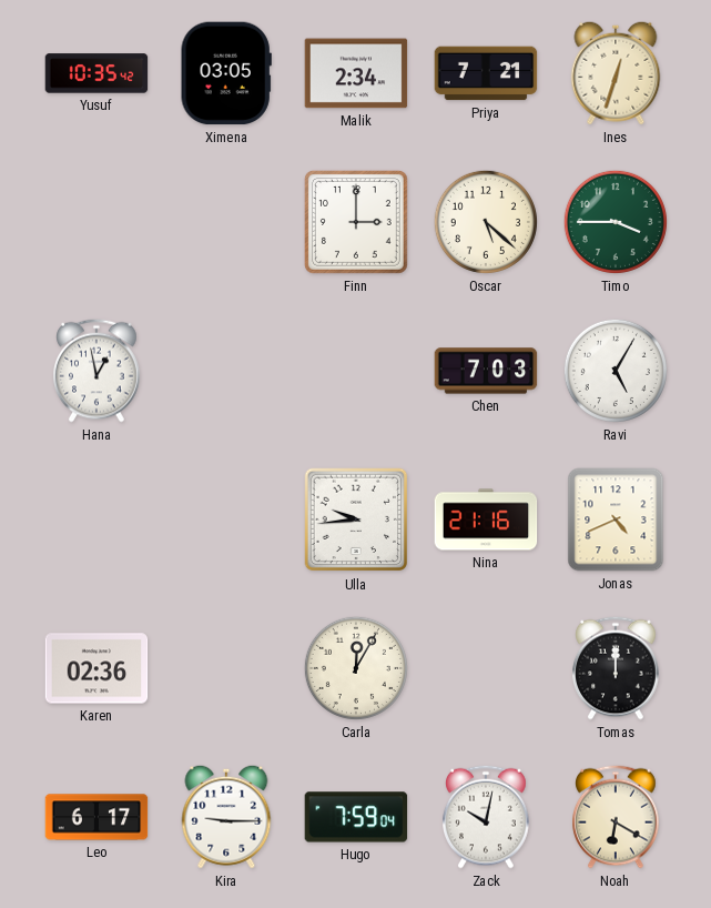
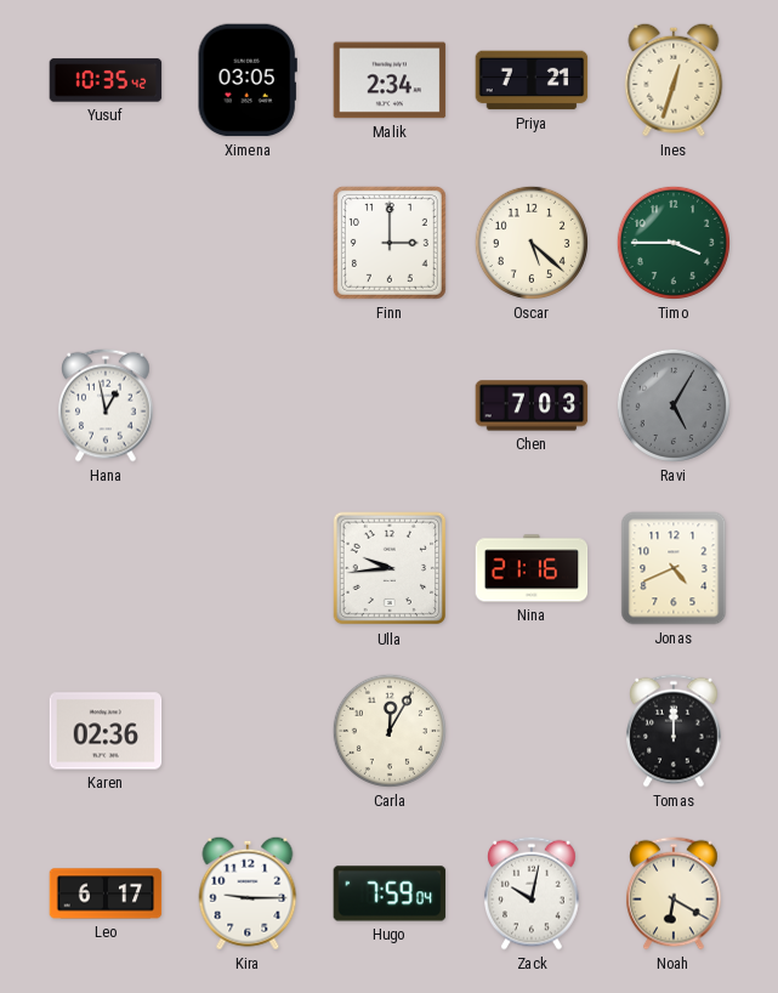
Ravi dial: white -> grey (674, 405)
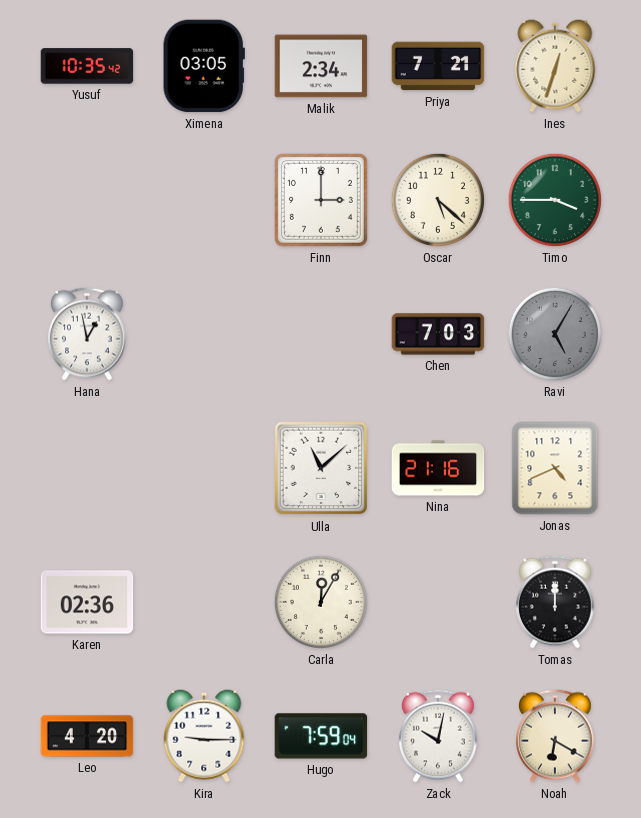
Ulla: 9:44 -> 11:08 (321, 468)
Leo: 6:17 -> 4:20 (87, 736)
